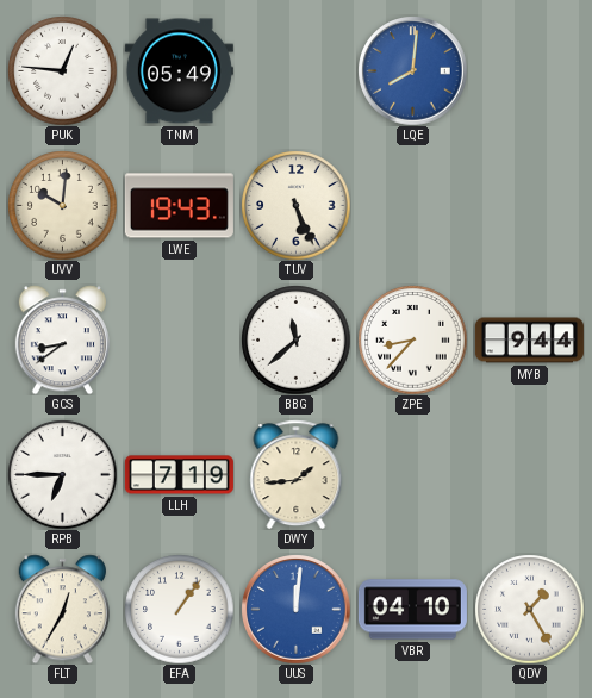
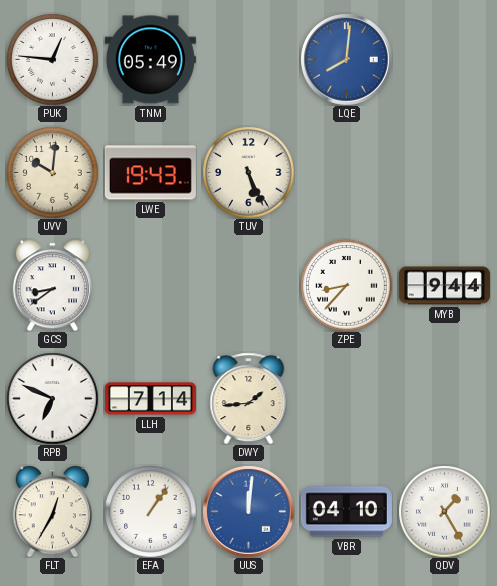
BBG: 11:38 -> none (295, 339)
RPB: 6:45 -> 6:49 (52, 398)
LLH: 7:19 -> 7:14 (150, 399)
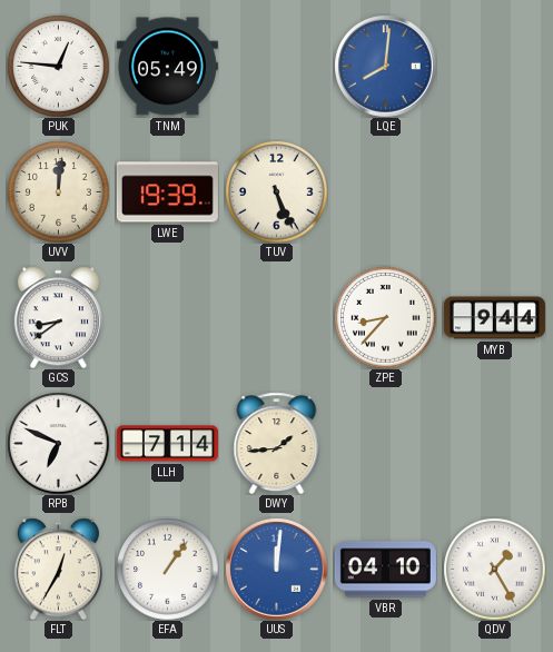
UVV: 10:01 -> 12:01 (58, 191)
LWE: 19:43 -> 19:39 (167, 192)
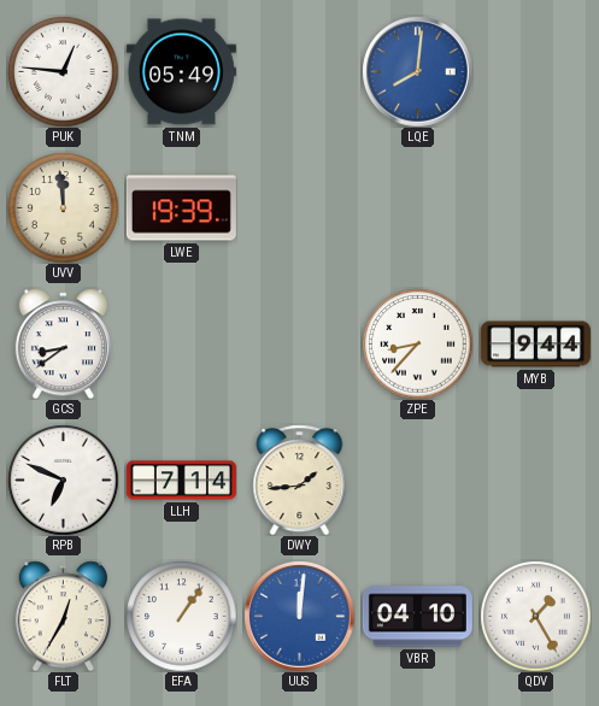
UVV: 12:01 -> 11:59 (63, 207)
TUV: 5:26 -> none (276, 191)
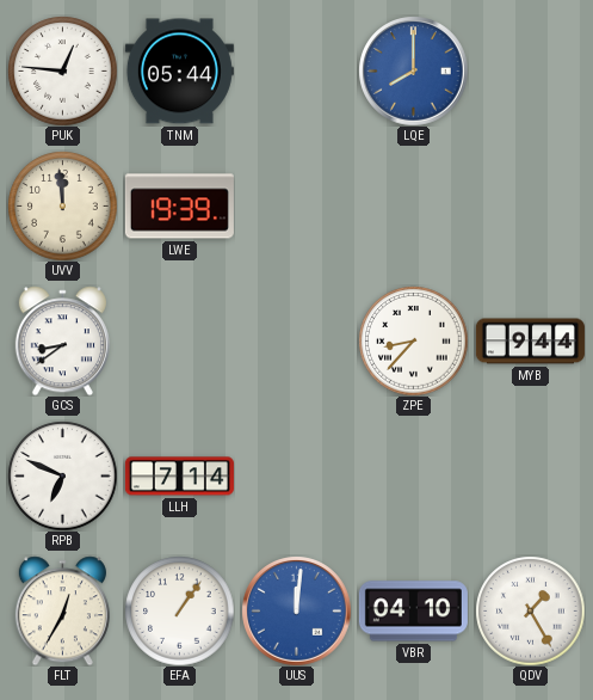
TNM: 05:49 -> 05:44 (179, 72)
LQE: 8:01 -> 8:00 (413, 70)
DWY: 1:44 -> none (300, 480)
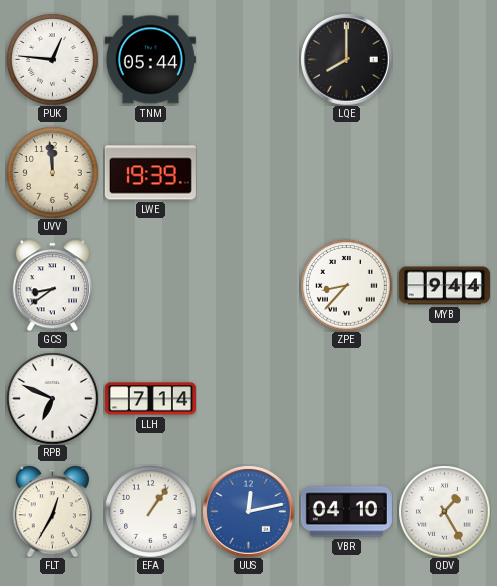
LQE dial: blue -> black (346, 59)
UUS: 12:01 -> 12:13 (248, 511)
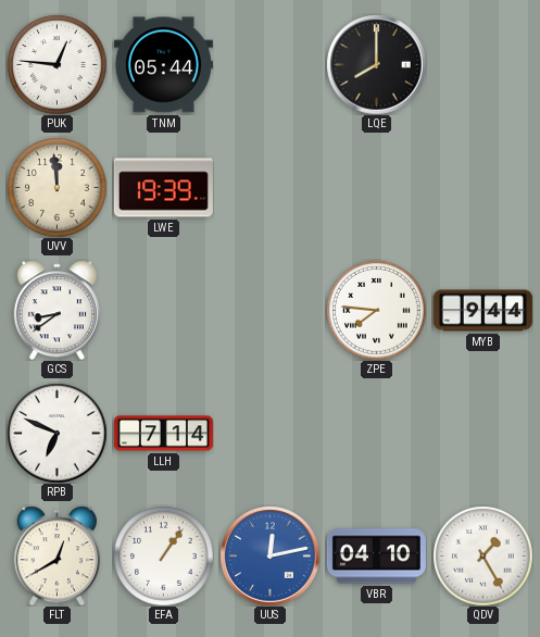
ZPE: 8:37 -> 7:46 (376, 310)
FLT: 12:35 -> 12:40 (56, 555)
